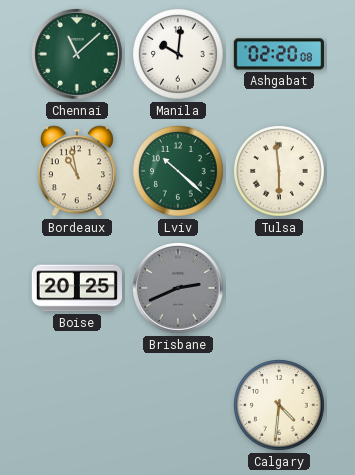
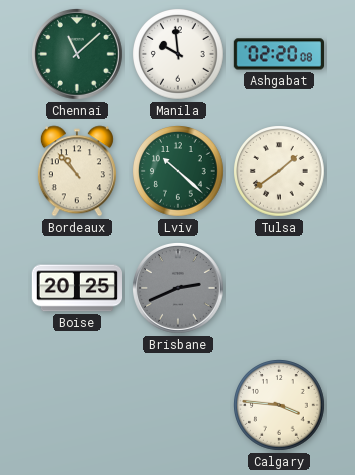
Manila: 10:01 -> 9:59 (179, 55)
Bordeaux: 10:58 -> 10:53 (77, 171)
Tulsa: 5:59 -> 1:39 (280, 172)
Calgary: 4:31 -> 3:46 (280, 406)
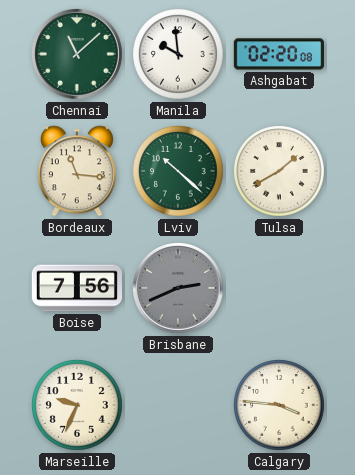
Bordeaux: 10:53 -> 11:16 (77, 171)
Tulsa: 1:39 -> 1:40 (280, 172)
Boise: 20:25 -> 7:56 (76, 288)
Marseille: none -> 9:34 (78, 406)
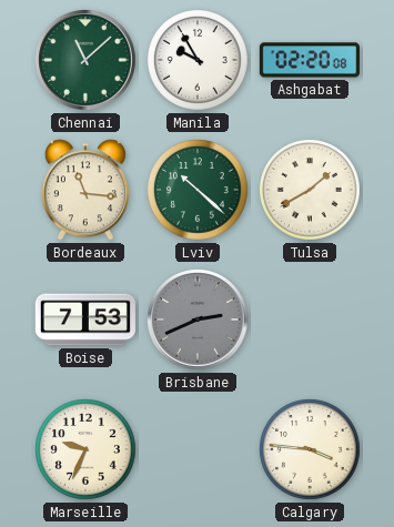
Manila: 9:59 -> 9:55 (199, 61)
Boise: 7:56 -> 7:53 (84, 320)
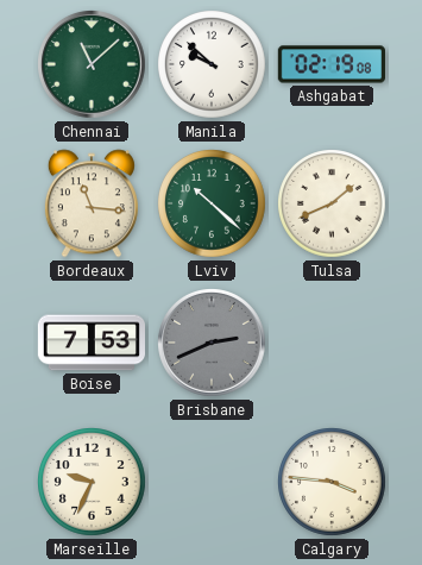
Manila: 9:55 -> 9:52 (213, 65)
Ashgabat: 02:20 -> 02:19 (330, 64)
Tulsa: 1:40 -> 1:41 (333, 205)
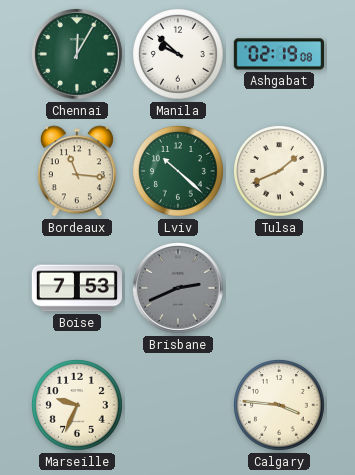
Chennai: 11:08 -> 12:05 (78, 55)
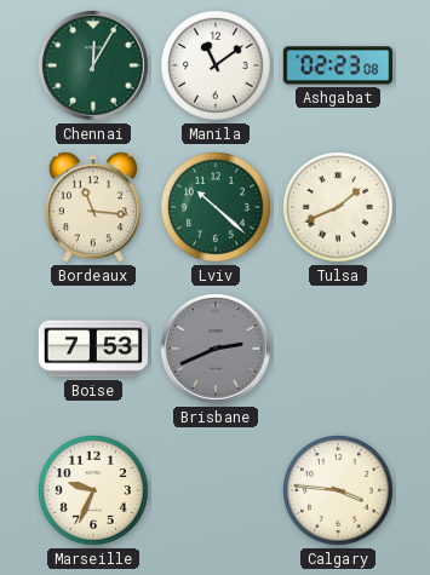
Manila: 9:52 -> 11:09 (217, 67)
Ashgabat: 02:19 -> 02:23 (337, 65)
